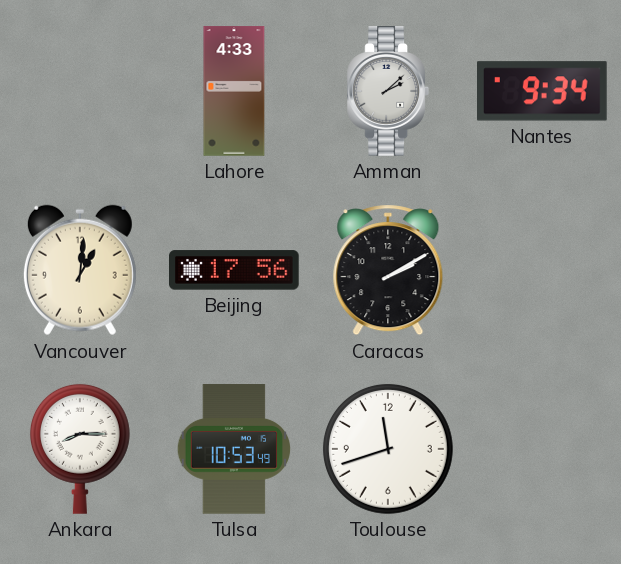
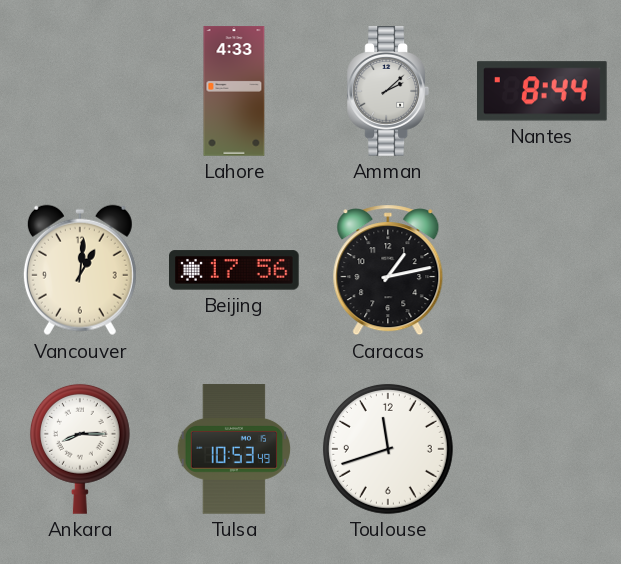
Nantes: 9:34 -> 8:44 (543, 91)
Caracas: 2:10 -> 1:13 (388, 270)
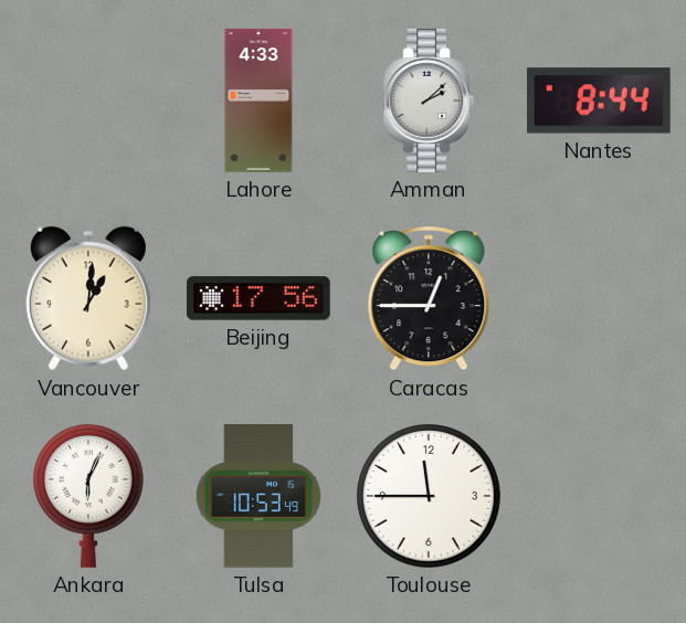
Caracas: 1:13 -> 12:45 (429, 298)
Ankara: 8:15 -> 6:04 (88, 496)
Toulouse: 11:42 -> 11:45 (429, 496)
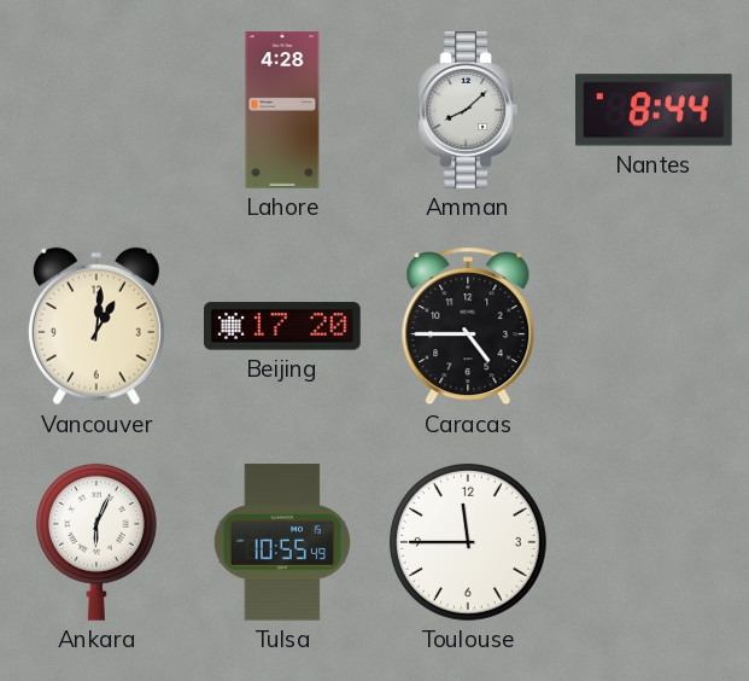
Lahore: 4:33 -> 4:28 (282, 110)
Amman: 2:08 -> 8:08 (467, 110)
Beijing: 17:56 -> 17:20 (282, 326)
Caracas: 12:45 -> 4:45 (468, 326)
Tulsa: 10:53 -> 10:55 (282, 542)
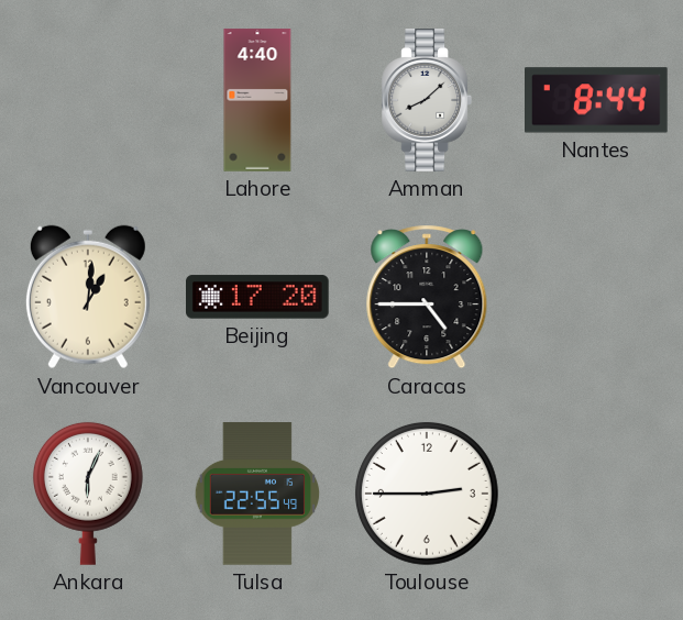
Lahore: 4:28 -> 4:40 (257, 100)
Tulsa: 10:55 -> 22:55 (257, 494)
Toulouse: 11:45 -> 2:45 (427, 494)
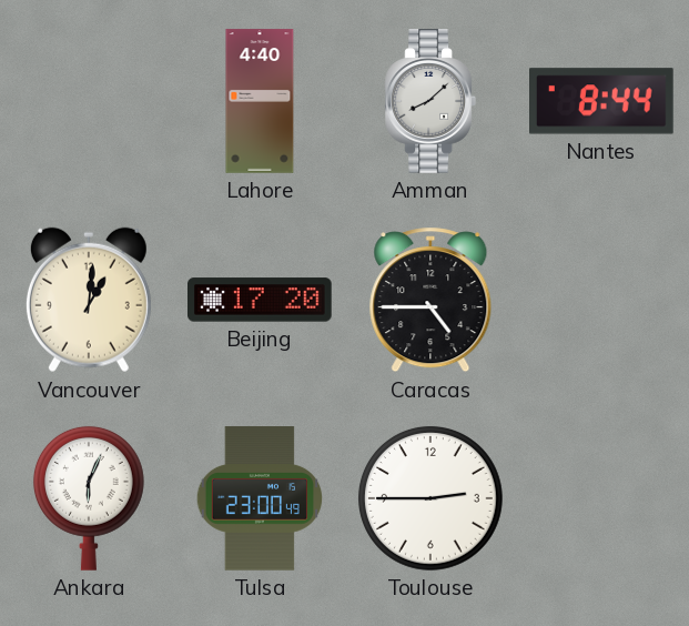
Tulsa: 22:55 -> 23:00 (260, 498)
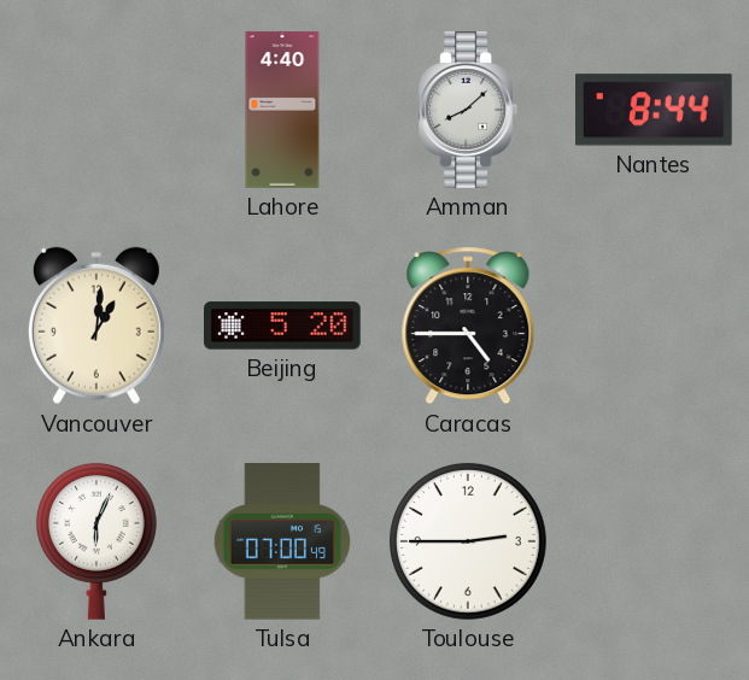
Beijing: 17:20 -> 5:20 (282, 326)
Tulsa: 23:00 -> 07:00 (282, 541)
